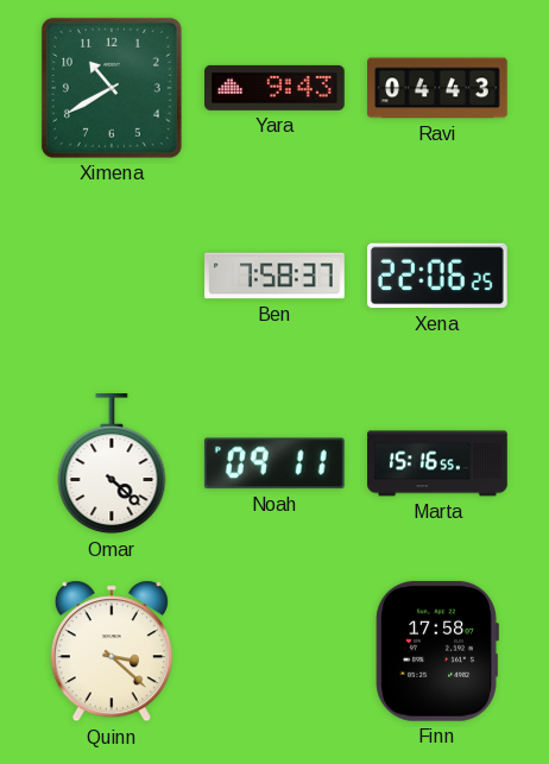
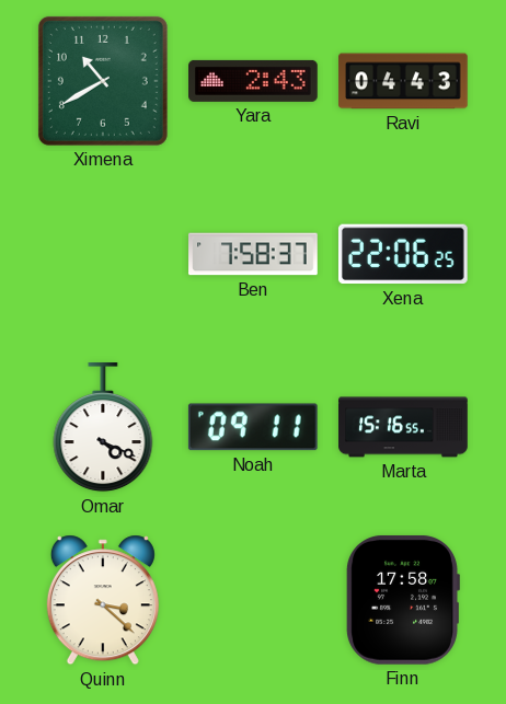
Yara: 9:43 -> 2:43 (253, 81)
Omar: 4:22 -> 4:19 (103, 428)
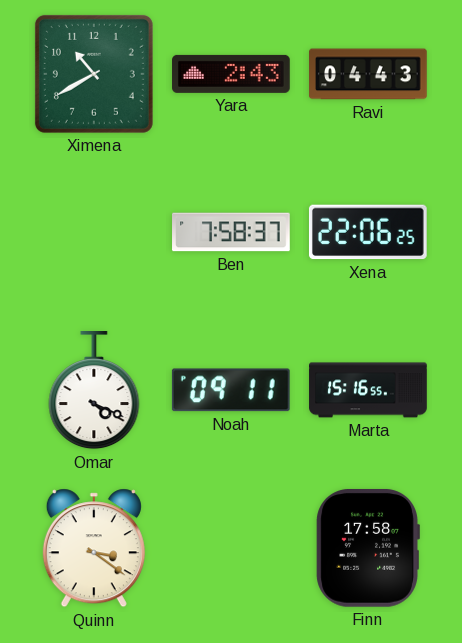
Quinn: 3:22 -> 3:21 (94, 548)
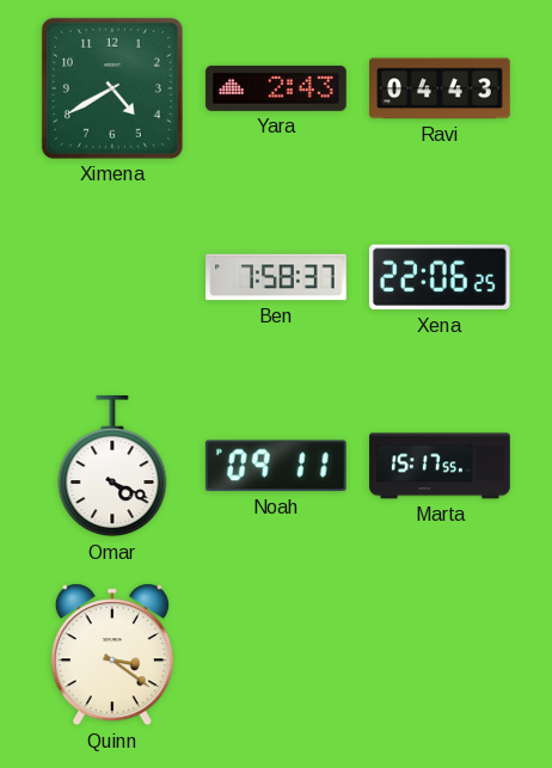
Ximena: 10:40 -> 4:40 (112, 88)
Marta: 15:16 -> 15:17 (440, 466)
Finn: 17:58 -> none (368, 548)
